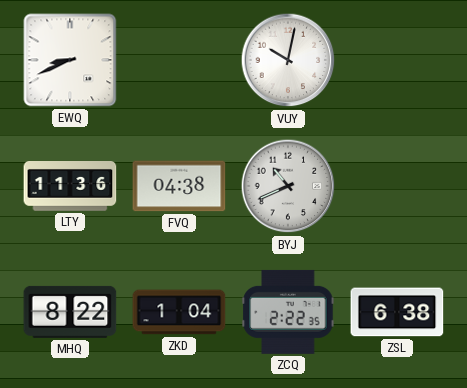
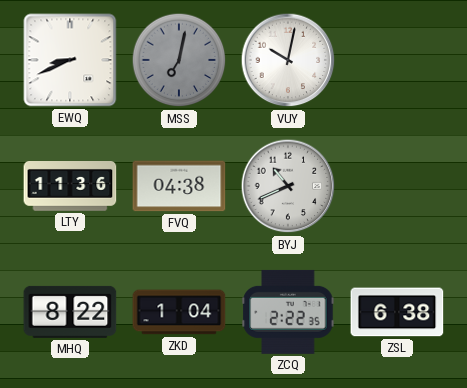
MSS: none -> 7:02 (179, 60)
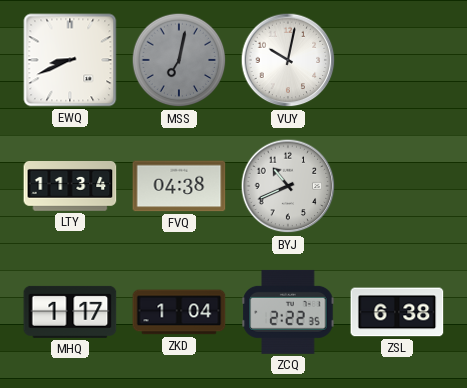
LTY: 11:36 -> 11:34 (70, 186)
MHQ: 8:22 -> 1:17 (70, 312)
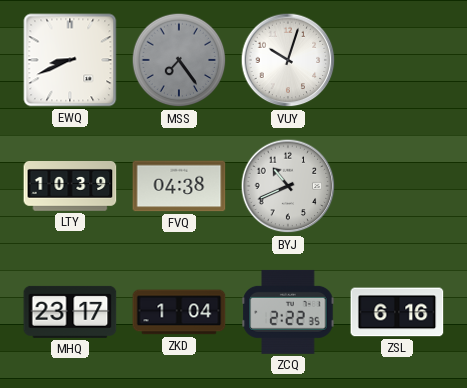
MSS: 7:02 -> 7:24 (179, 60)
VUY: 10:02 -> 10:03 (288, 60)
LTY: 11:34 -> 10:39 (70, 186)
MHQ: 1:17 -> 23:17 (70, 312)
ZSL: 6:38 -> 6:16 (397, 312)
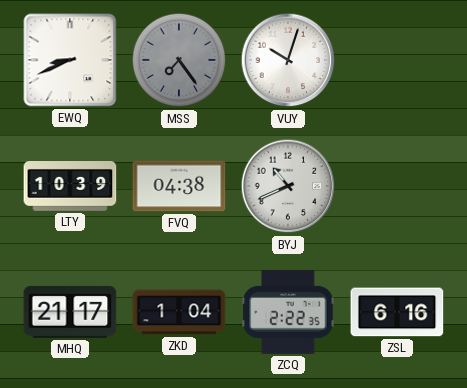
MHQ: 23:17 -> 21:17 (70, 312)
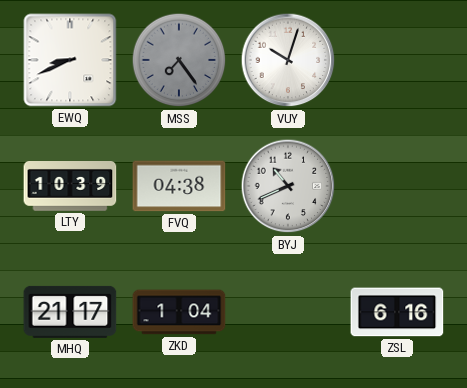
ZCQ: 2:22 -> none (288, 312)
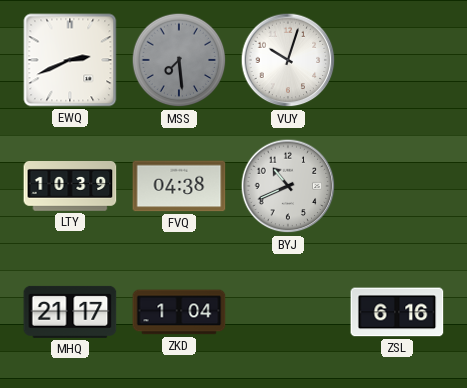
EWQ: 8:41 -> 2:41 (70, 60)
MSS: 7:24 -> 7:29 (179, 60)
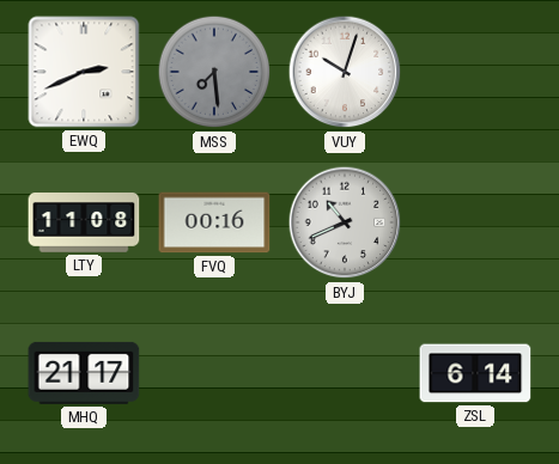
LTY: 10:39 -> 11:08 (84, 222)
FVQ: 04:38 -> 00:16 (214, 222)
ZKD: 1:04 -> none (179, 312)
ZSL: 6:16 -> 6:14 (475, 373)
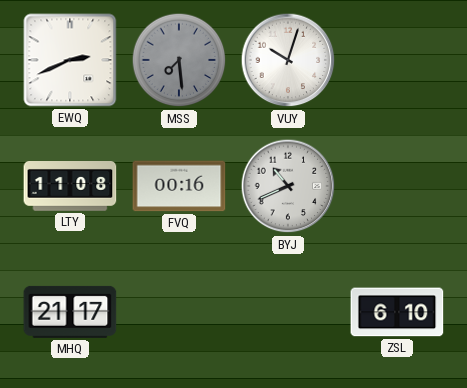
ZSL: 6:14 -> 6:10 (397, 312)
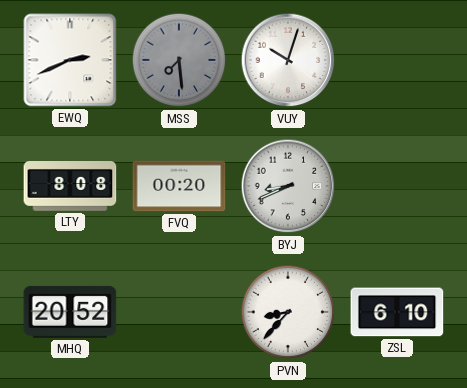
LTY: 11:08 -> 8:08 (70, 186)
FVQ: 00:16 -> 00:20 (179, 186)
BYJ: 10:41 -> 8:41 (288, 186)
MHQ: 21:17 -> 20:52 (70, 312)
PVN: none -> 8:37 (288, 312)
